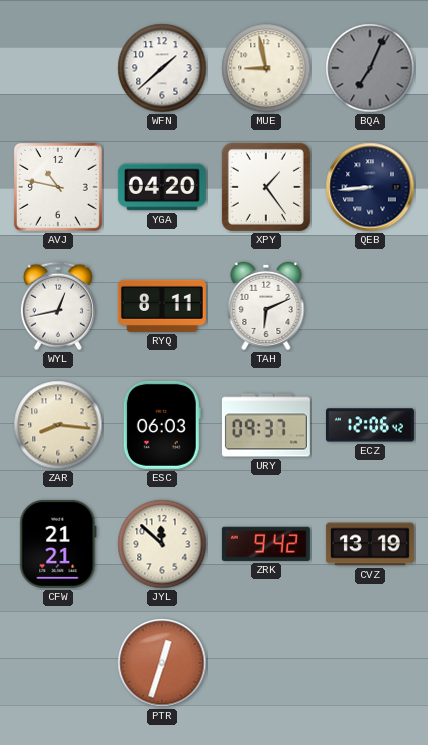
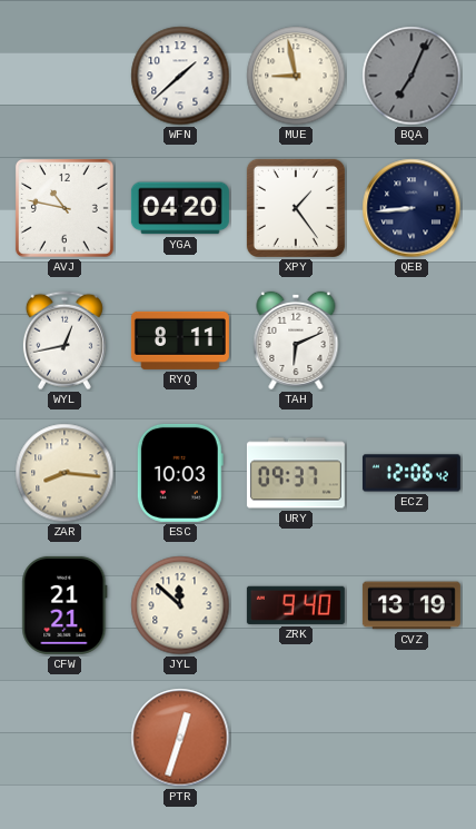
ESC: 06:03 -> 10:03 (180, 473)
ZRK: 9:42 -> 9:40 (296, 605)
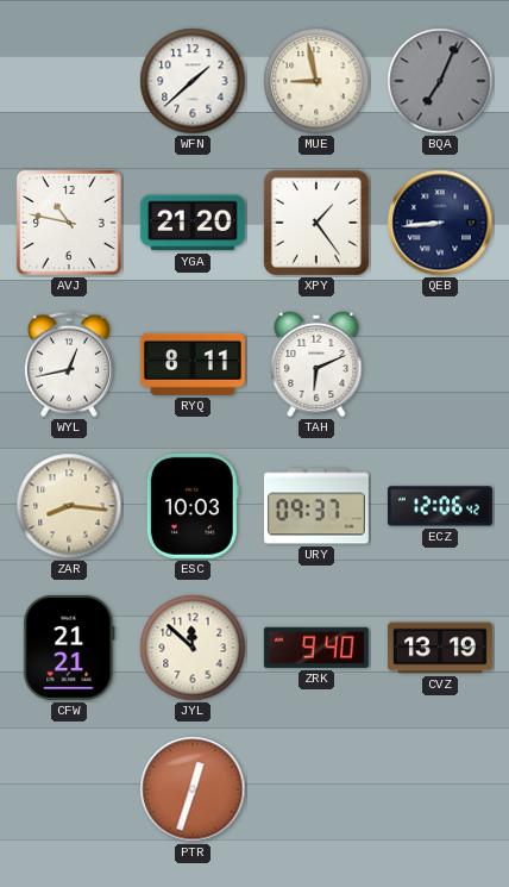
YGA: 04:20 -> 21:20 (193, 223)
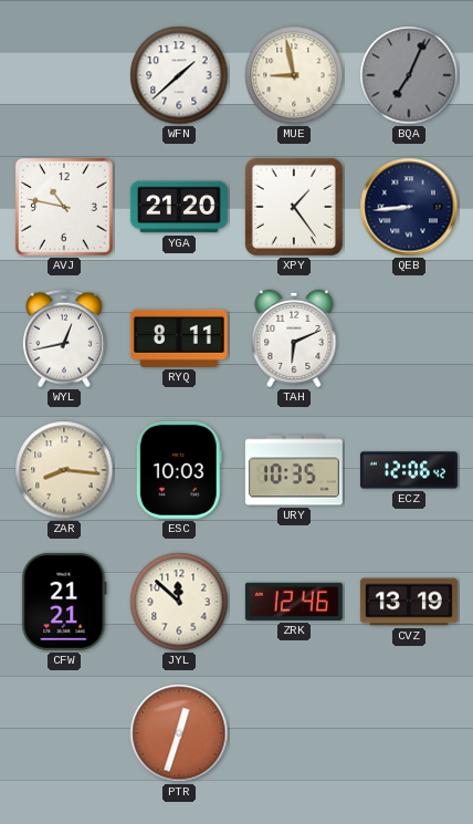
URY: 09:37 -> 10:35 (294, 470)
ZRK: 9:40 -> 12:46 (294, 602)
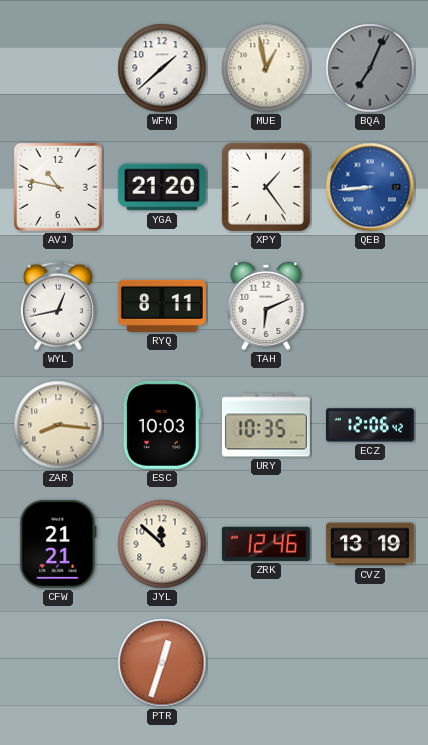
MUE: 8:58 -> 12:58 (266, 68)
QEB dial: navy -> blue (370, 187)
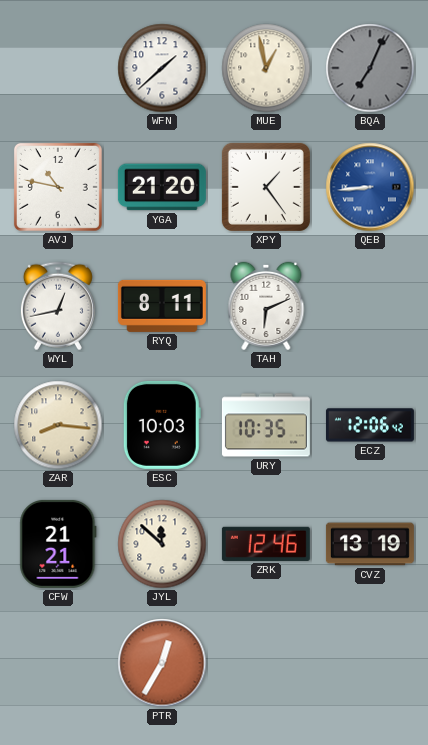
PTR: 12:33 -> 12:35 (162, 663)
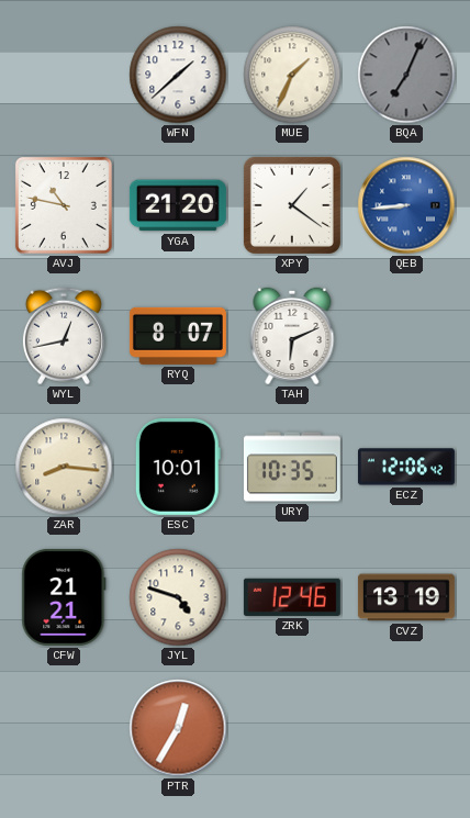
MUE: 12:58 -> 1:34 (292, 75)
XPY: 1:24 -> 1:21 (292, 205)
RYQ: 8:11 -> 8:07 (178, 336)
ESC: 10:03 -> 10:01 (178, 467)
JYL: 11:52 -> 4:48 (178, 597)
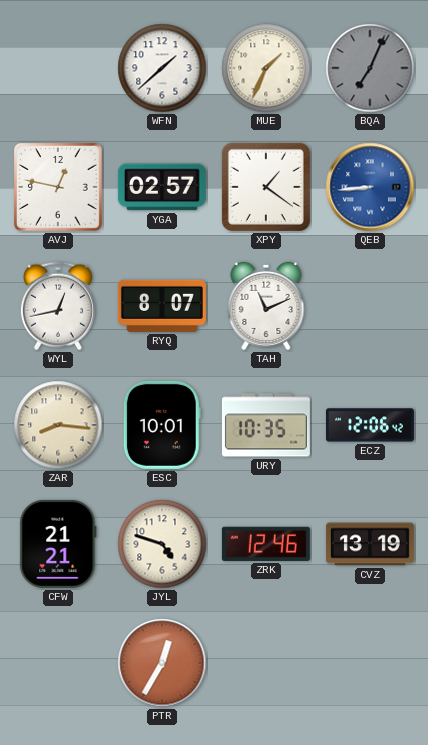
AVJ: 10:47 -> 12:47 (58, 187)
YGA: 21:20 -> 02:57 (162, 187)
TAH: 6:11 -> 11:11 (266, 306)
